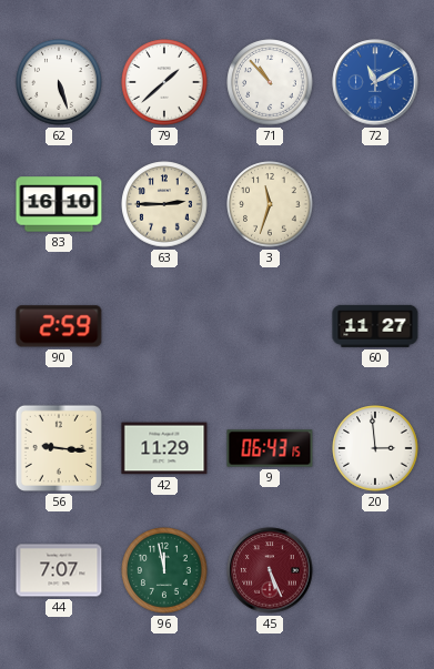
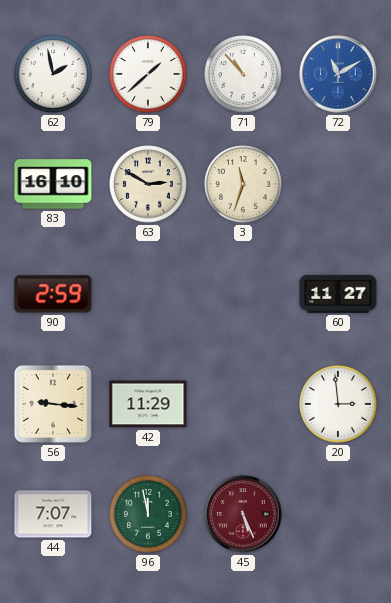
62: 5:27 -> 1:58 (53, 74)
63: 2:45 -> 2:50 (148, 184)
9: 06:43 -> none (270, 448)
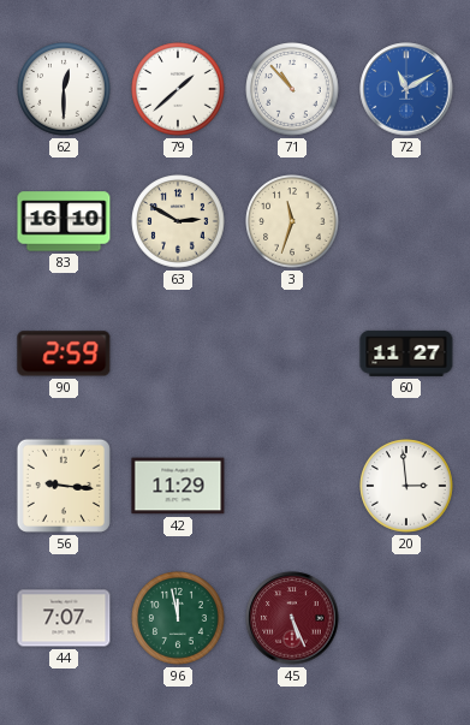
62: 1:58 -> 12:30 (64, 89)
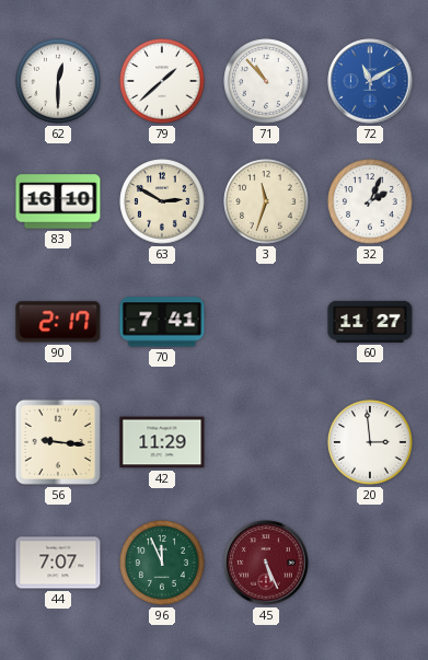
32: none -> 2:04 (370, 201)
90: 2:59 -> 2:17 (58, 322)
70: none -> 7:41 (162, 322)
96: 11:58 -> 11:56 (162, 563)
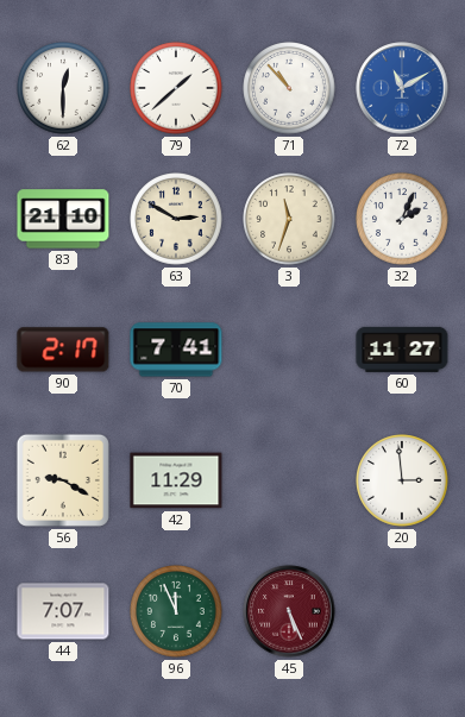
83: 16:10 -> 21:10 (63, 219)
56: 9:16 -> 9:20 (63, 480)
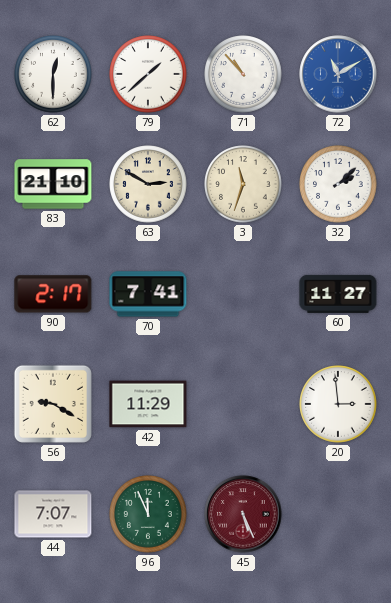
32: 2:04 -> 2:08 (338, 184)
